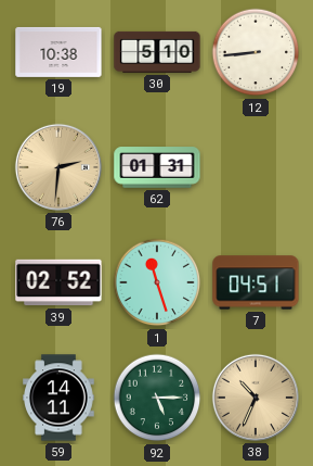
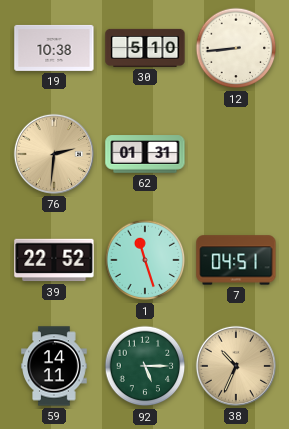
39: 02:52 -> 22:52 (54, 260)
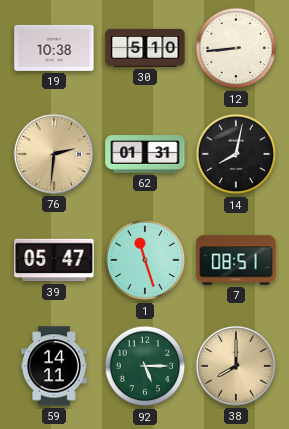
14: none -> 8:02 (236, 154)
39: 22:52 -> 05:47 (54, 260)
7: 04:51 -> 08:51 (236, 260)
38: 10:34 -> 8:00 (236, 366)
